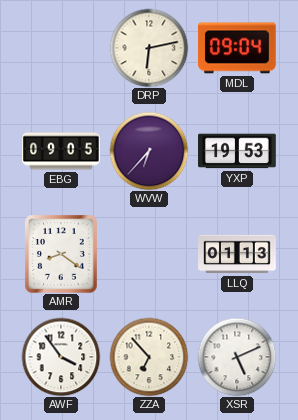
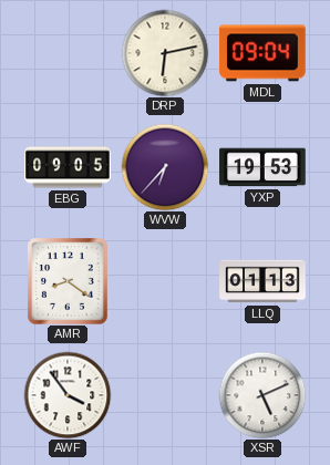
ZZA: 6:53 -> none (149, 357)
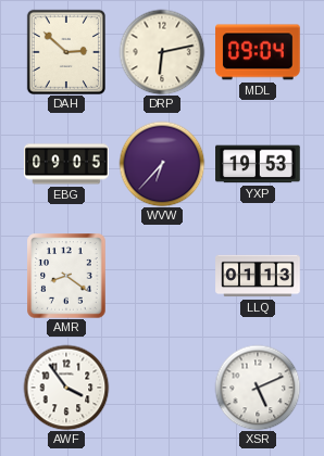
DAH: none -> 2:52 (66, 52)
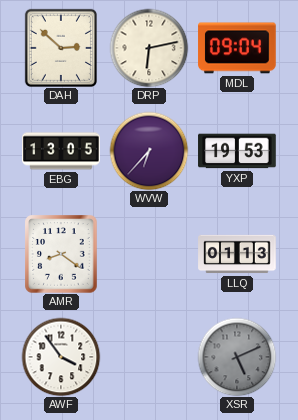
EBG: 09:05 -> 13:05 (61, 151)
XSR dial: white -> grey (237, 357)
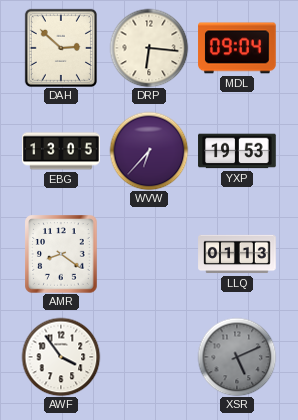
DRP: 6:13 -> 6:16 (149, 48)
